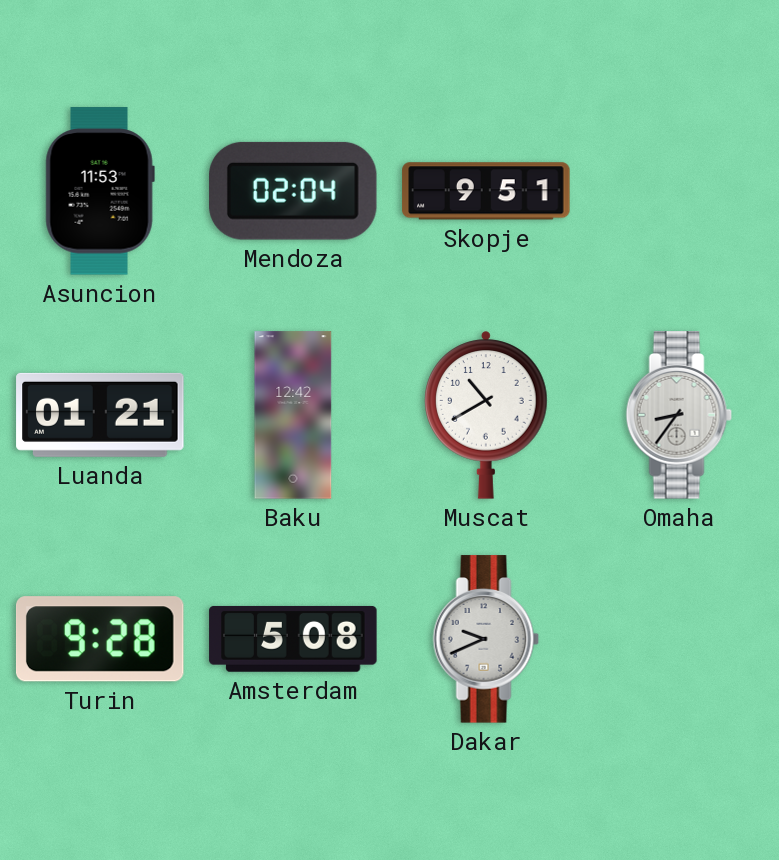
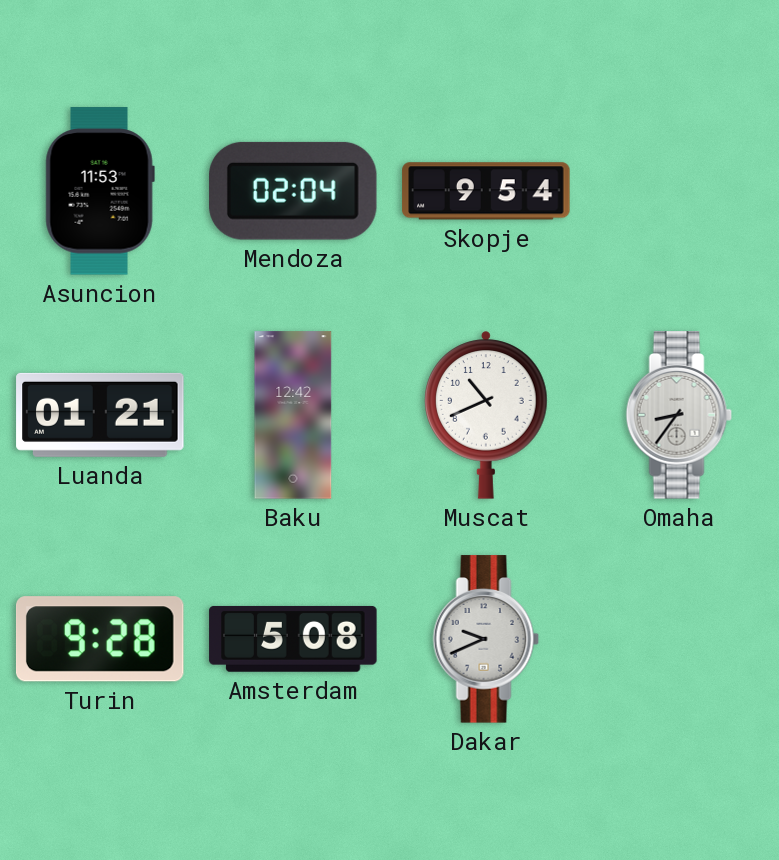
Skopje: 9:51 -> 9:54 (486, 191)
Muscat: 10:40 -> 10:41 (486, 415)
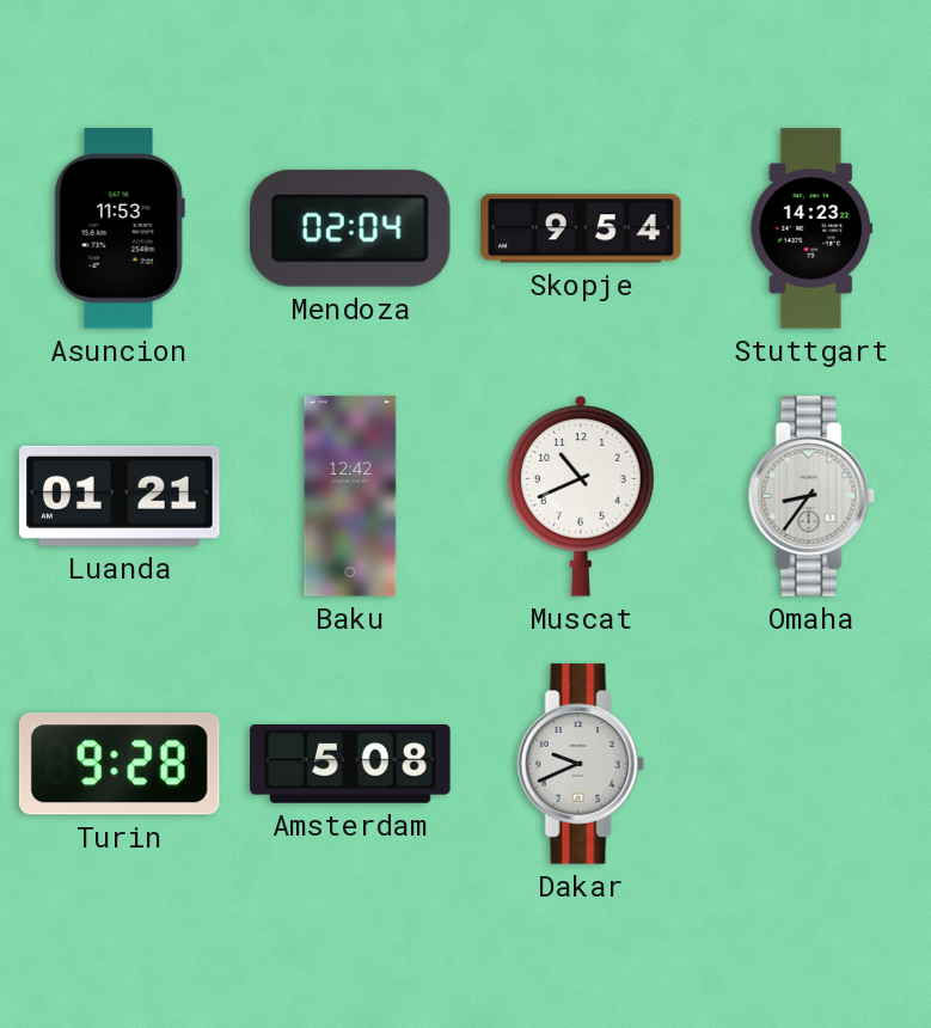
Stuttgart: none -> 14:23 (811, 228)
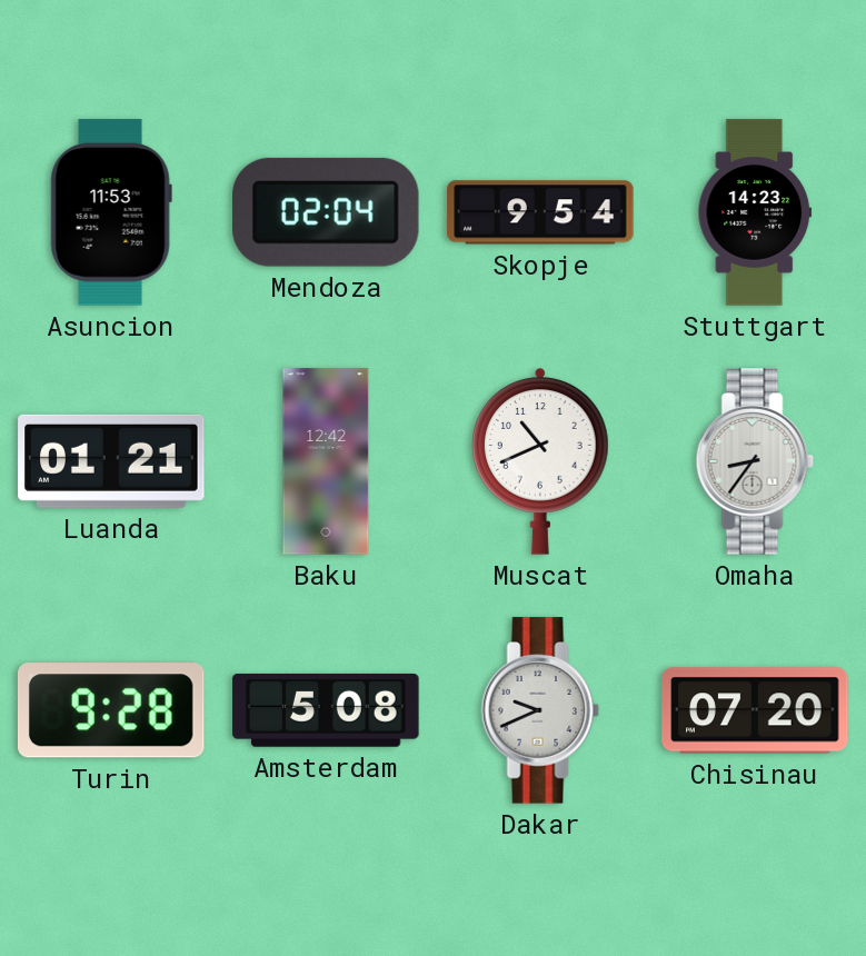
Chisinau: none -> 07:20 (755, 710)
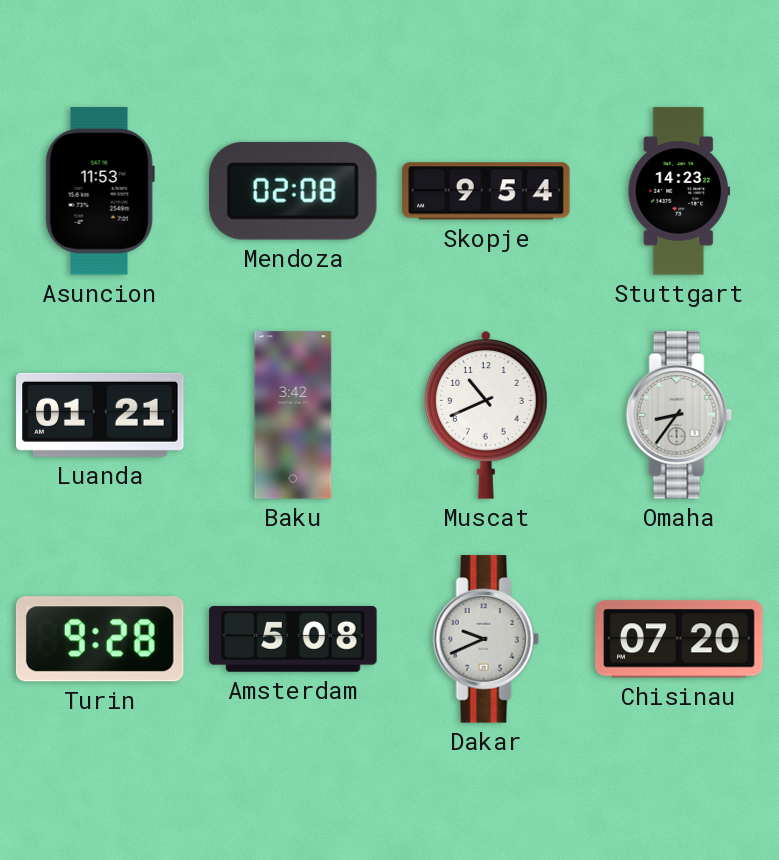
Mendoza: 02:04 -> 02:08 (293, 191)
Baku: 12:42 -> 3:42 (293, 415)
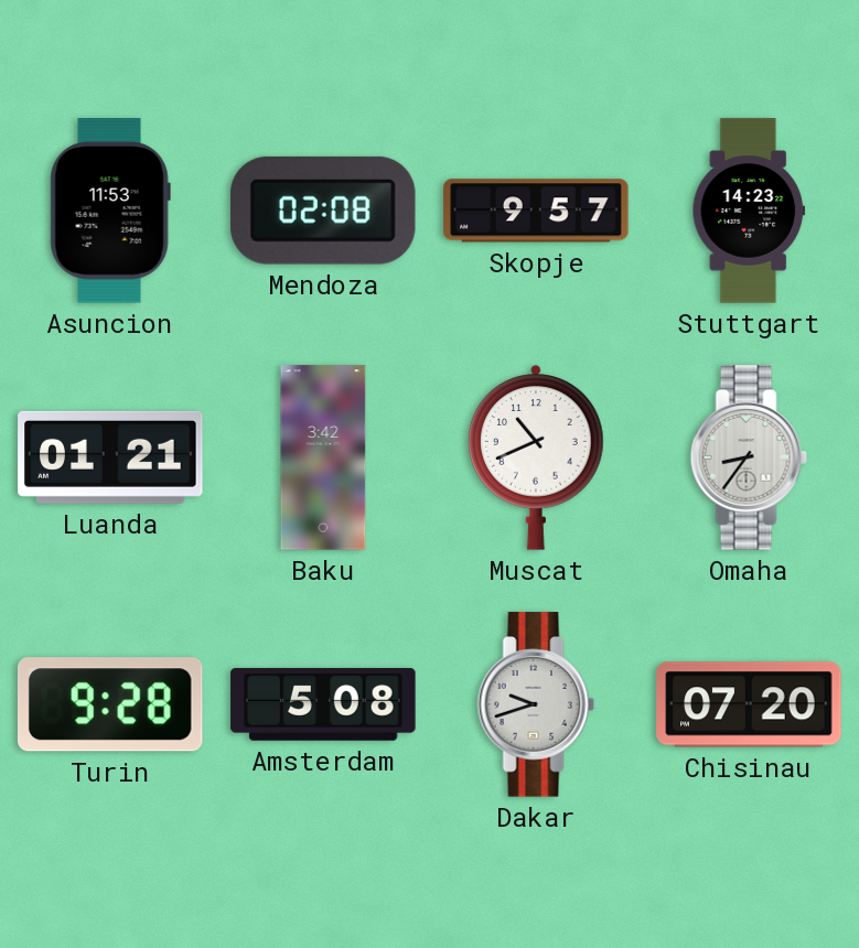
Skopje: 9:54 -> 9:57 (536, 211)
Dakar: 9:41 -> 9:42 (536, 704)
